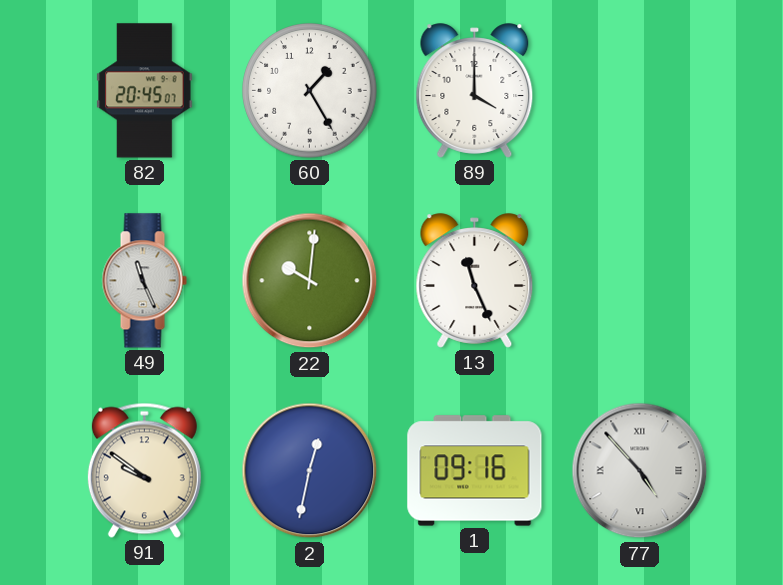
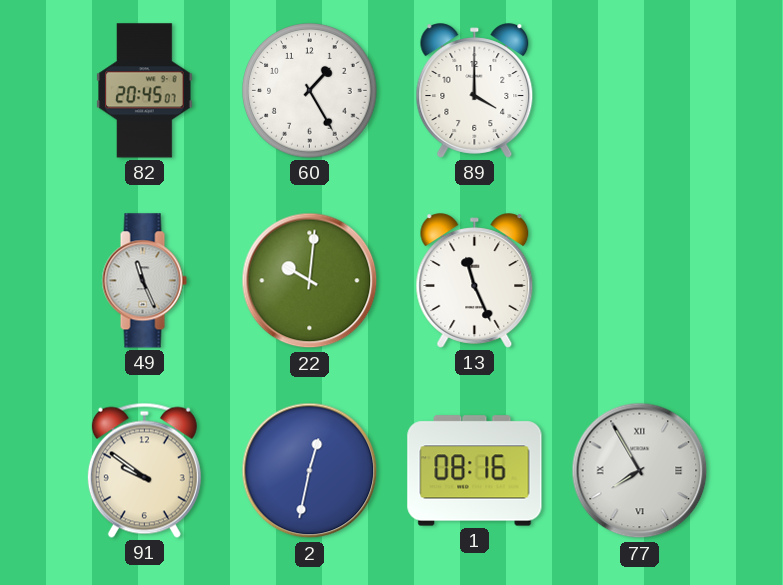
1: 09:16 -> 08:16 (475, 471)
77: 4:53 -> 7:55 (640, 471)
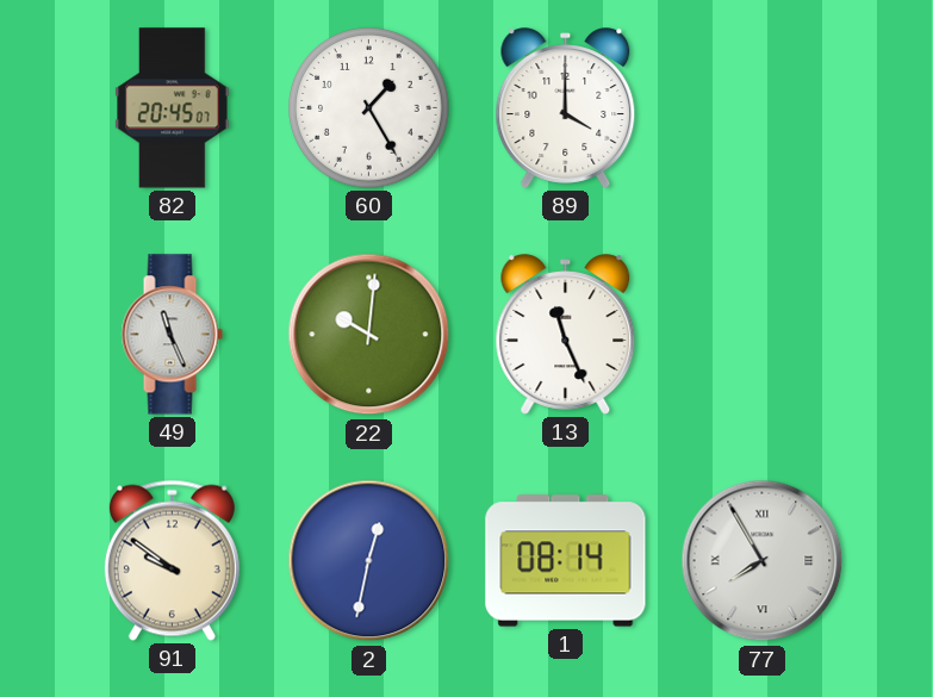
1: 08:16 -> 08:14 (566, 561)
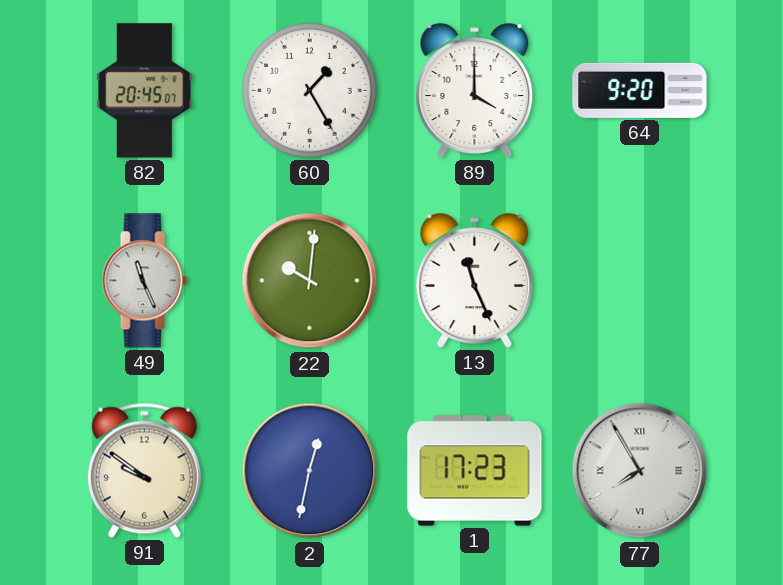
64: none -> 9:20 (640, 90)
1: 08:14 -> 17:23 (475, 471)
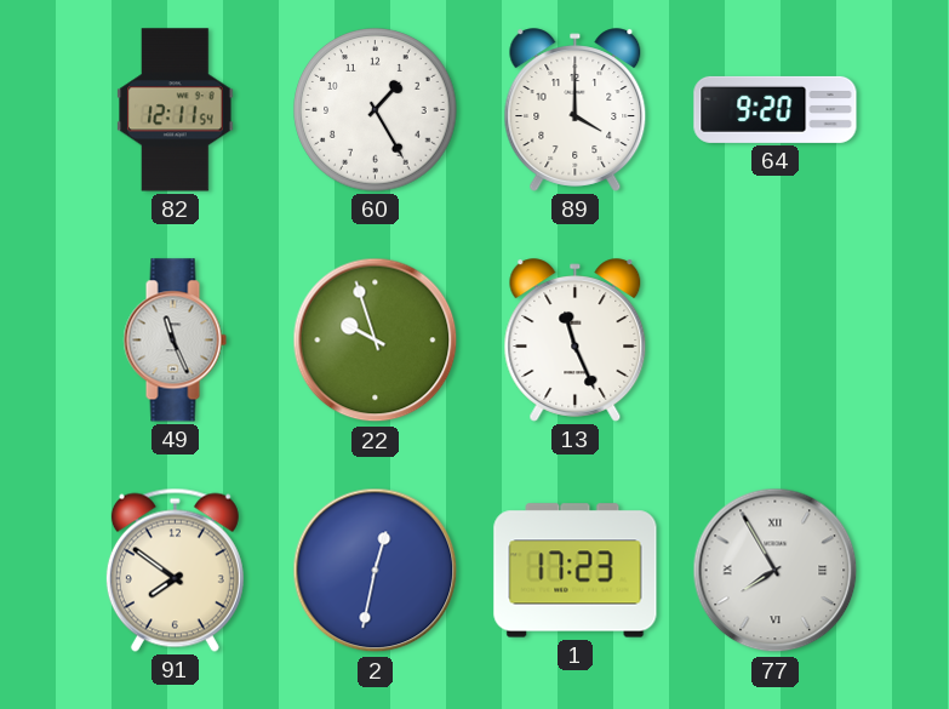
82: 20:45 -> 12:11 (176, 110)
22: 10:01 -> 9:57 (376, 341)
91: 9:51 -> 7:51 (175, 570)
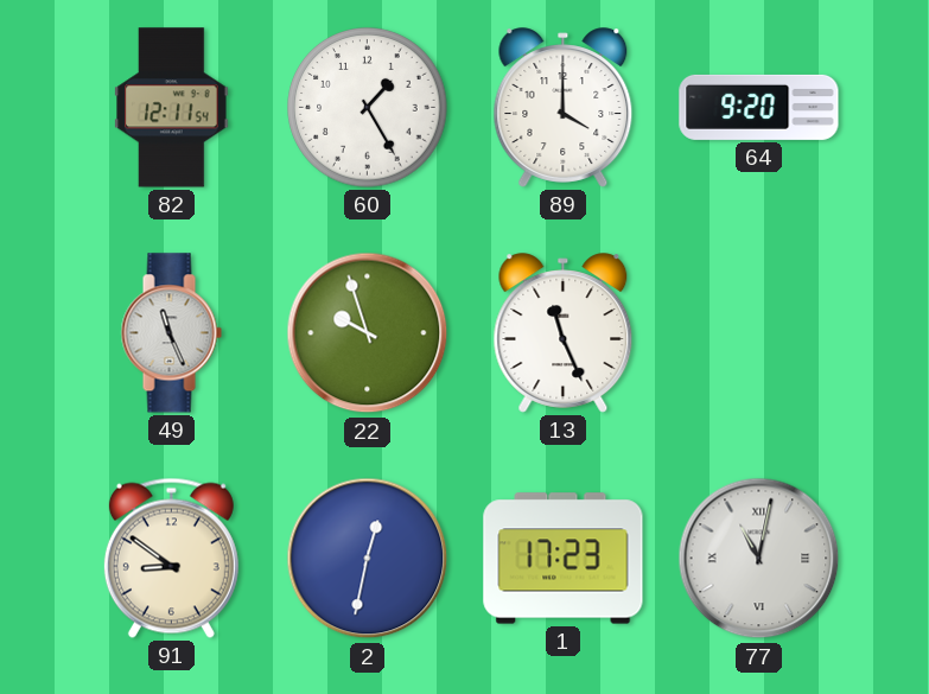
91: 7:51 -> 8:51 (171, 558)
77: 7:55 -> 11:02 (759, 559)
